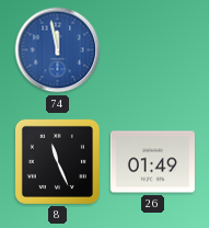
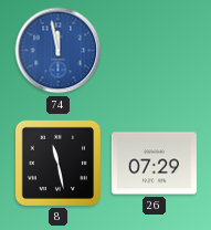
8: 11:26 -> 11:28 (57, 163)
26: 01:49 -> 07:29 (154, 164)
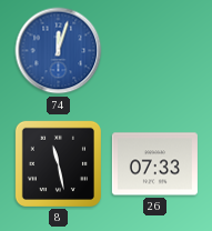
74: 11:58 -> 12:03 (59, 51)
26: 07:29 -> 07:33 (154, 164)
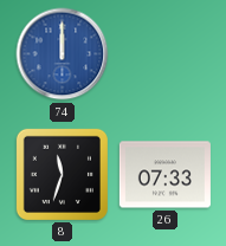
74: 12:03 -> 12:00 (63, 54)
8: 11:28 -> 11:33 (62, 174)
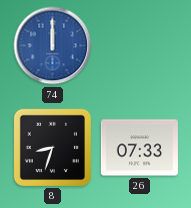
8: 11:33 -> 8:33 (52, 147)
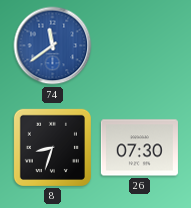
74: 12:00 -> 11:39 (53, 46)
26: 07:33 -> 07:30 (139, 148)
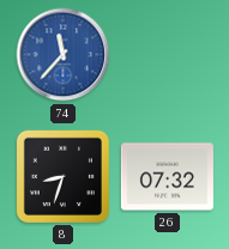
74: 11:39 -> 11:37 (64, 55)
26: 07:30 -> 07:32 (167, 177)
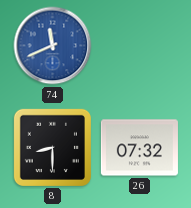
74: 11:37 -> 11:41 (53, 46)
8: 8:33 -> 8:30 (52, 147)
